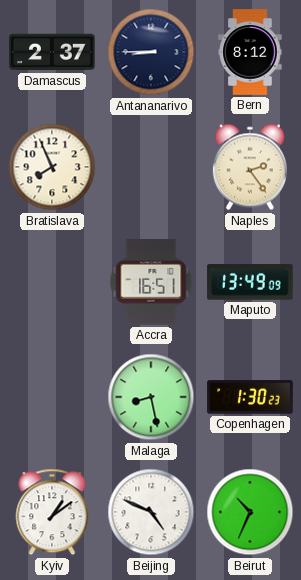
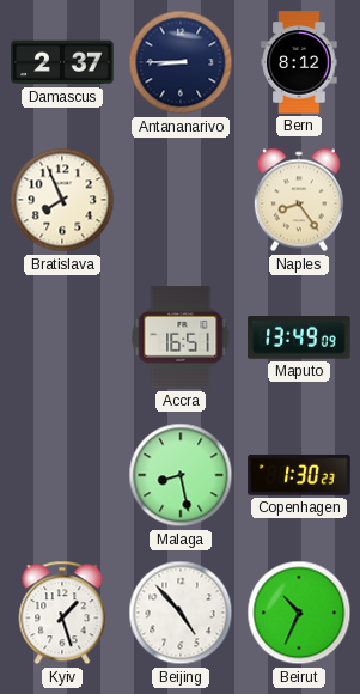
Naples: 2:24 -> 8:24 (299, 200)
Kyiv: 1:09 -> 1:27 (62, 613)
Beijing: 4:49 -> 4:53 (181, 613)
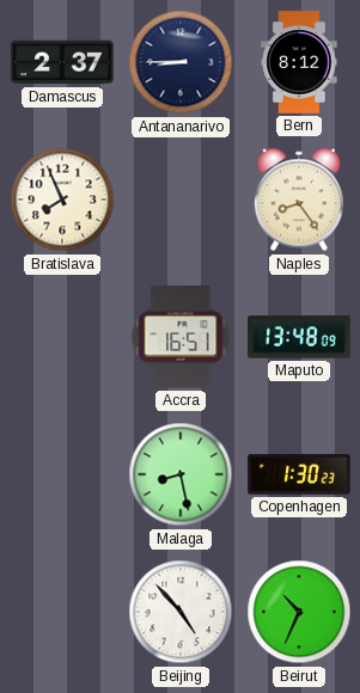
Maputo: 13:49 -> 13:48 (299, 337)
Kyiv: 1:27 -> none (62, 613)
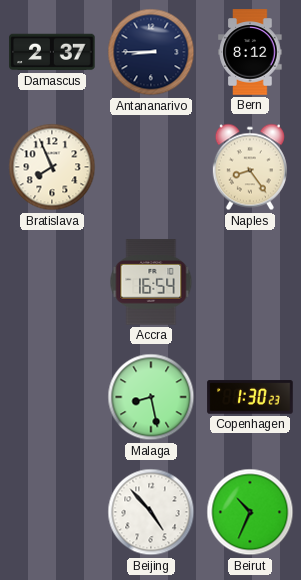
Accra: 16:51 -> 16:54 (151, 282)
Maputo: 13:48 -> none (299, 337)
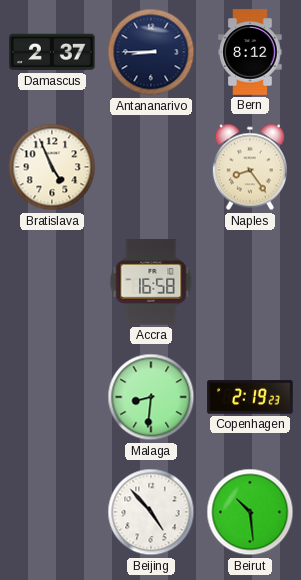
Bratislava: 7:56 -> 4:56 (52, 167)
Accra: 16:54 -> 16:58 (151, 282)
Malaga: 8:28 -> 8:31 (151, 397)
Copenhagen: 1:30 -> 2:19 (250, 397)
Beirut: 10:34 -> 10:29 (250, 512)
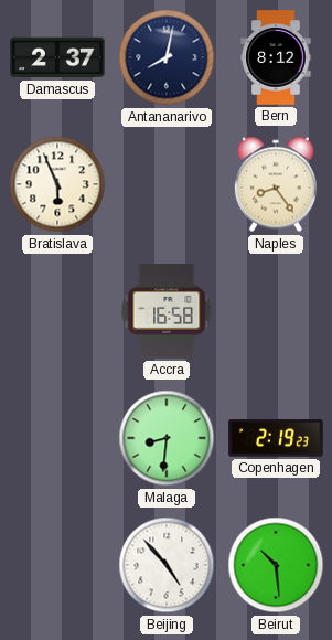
Antananarivo: 8:45 -> 8:02 (167, 57)
Bratislava: 4:56 -> 5:56 (57, 184)
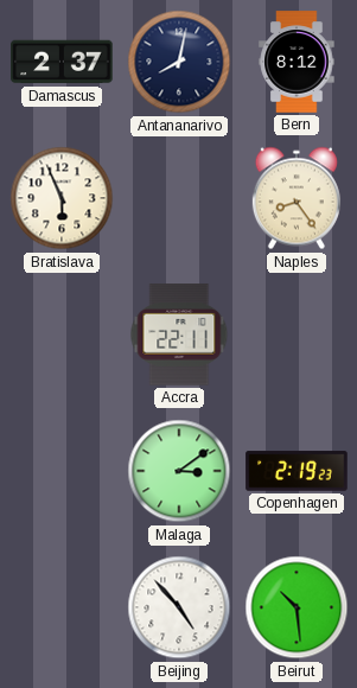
Accra: 16:58 -> 22:11 (179, 335)
Malaga: 8:31 -> 3:09 (179, 471)
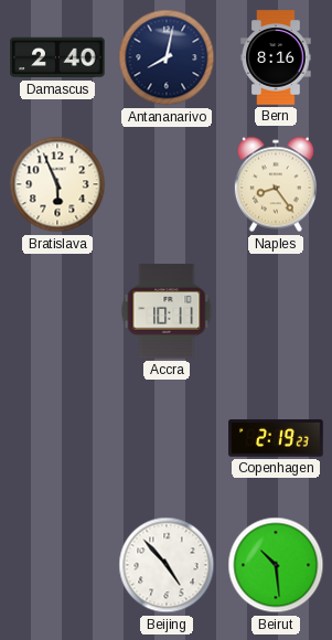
Damascus: 2:37 -> 2:40 (57, 57)
Bern: 8:12 -> 8:16 (276, 57)
Accra: 22:11 -> 10:11 (167, 311)
Malaga: 3:09 -> none (179, 471)
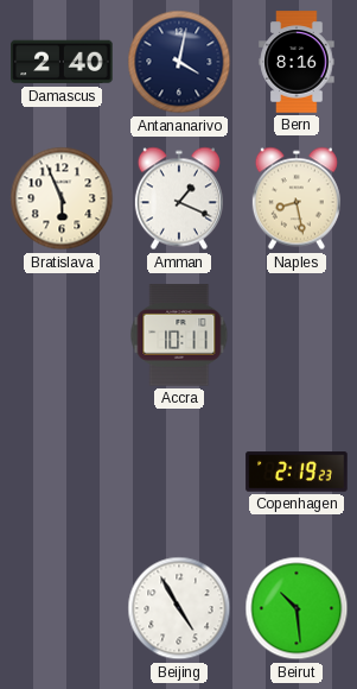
Antananarivo: 8:02 -> 4:02 (179, 62)
Amman: none -> 1:19 (179, 198)
Naples: 8:24 -> 8:28 (297, 198)
Beijing: 4:53 -> 4:55 (179, 608)
